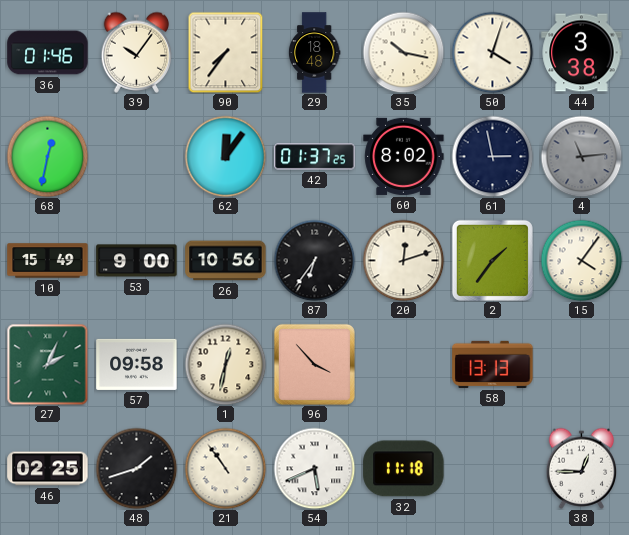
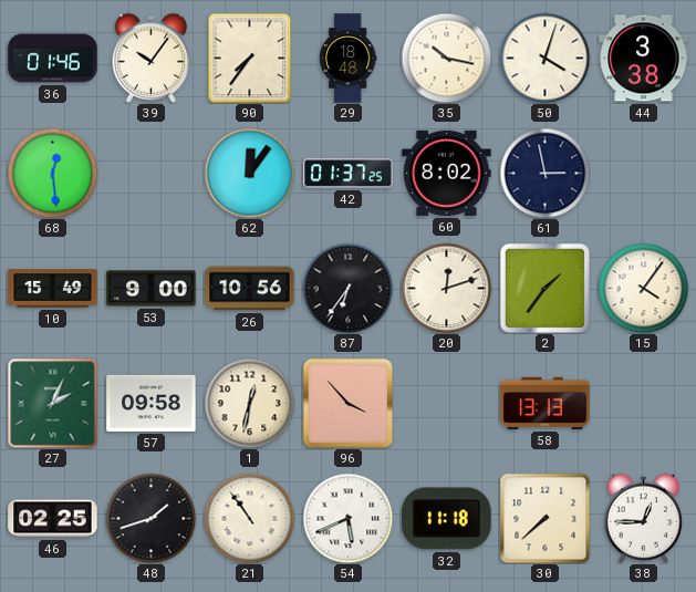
68: 12:32 -> 12:29 (52, 173)
4: 11:14 -> none (581, 156)
30: none -> 7:38 (544, 518)
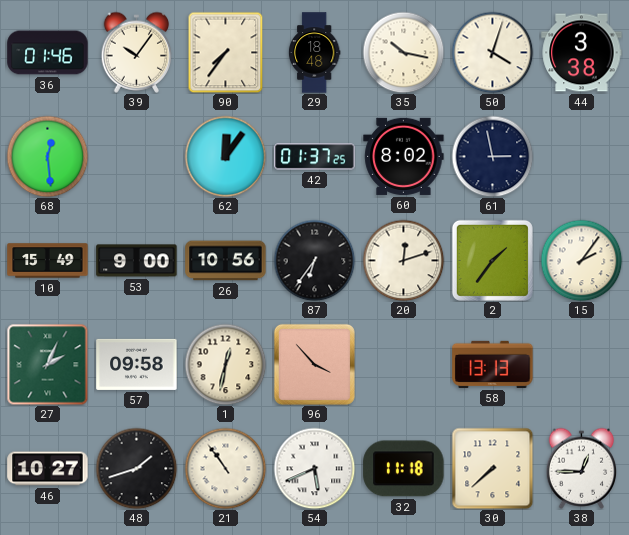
15: 4:06 -> 2:06 (581, 260)
46: 02:25 -> 10:27 (48, 469)
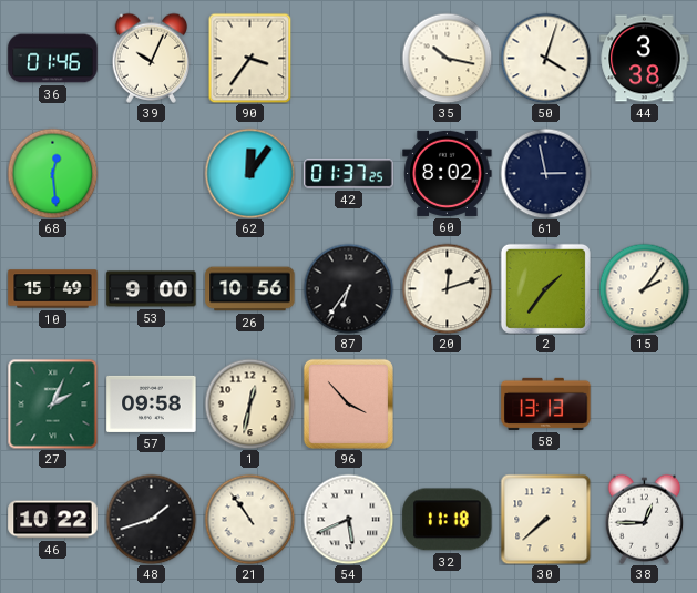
39: 10:06 -> 10:04 (152, 58)
90: 7:36 -> 3:36 (250, 58)
29: 18:48 -> none (314, 53)
46: 10:27 -> 10:22 (53, 520)
